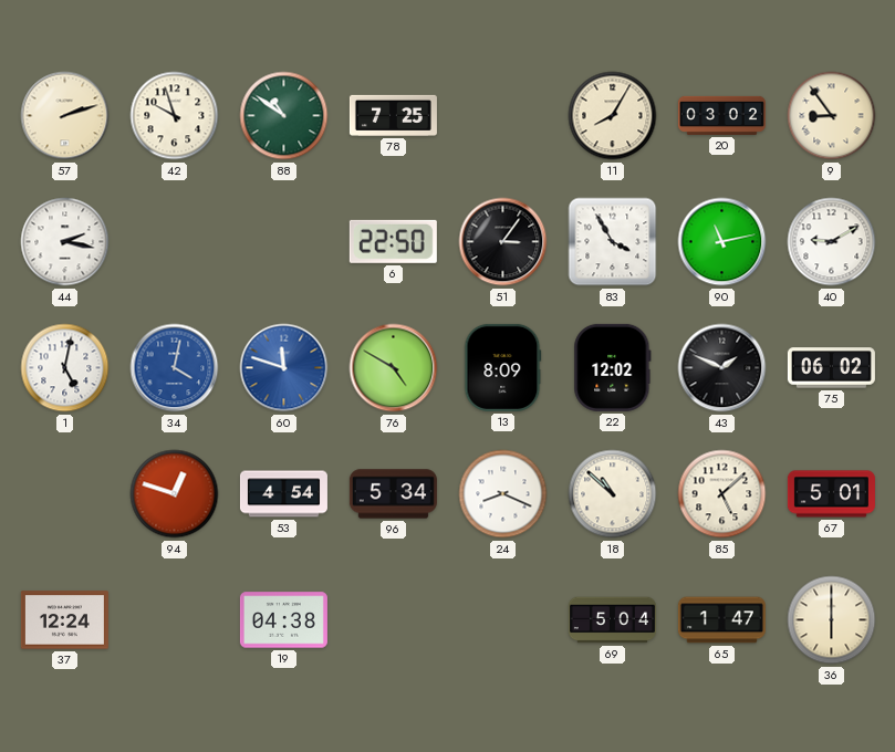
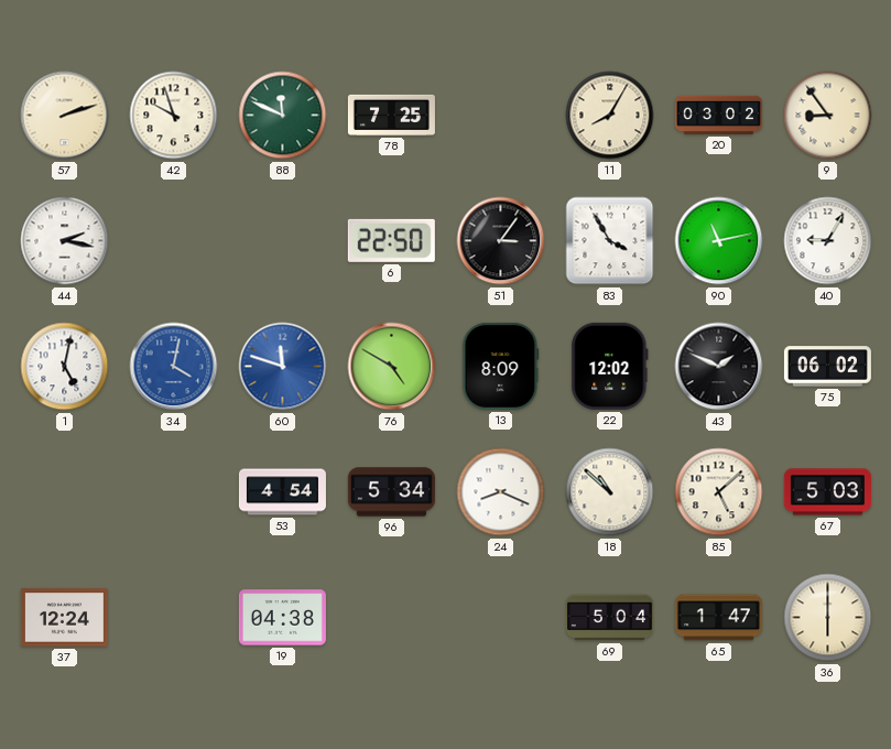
88: 10:51 -> 11:49 (283, 116)
40: 9:10 -> 9:05 (828, 241)
94: 12:48 -> none (175, 494)
67: 5:01 -> 5:03 (827, 492)
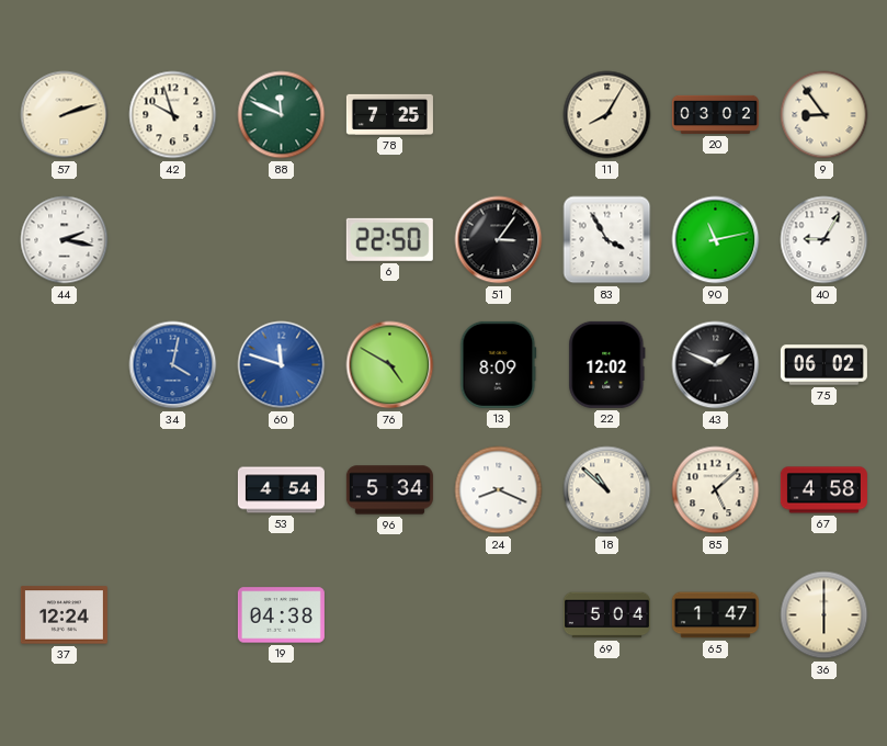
1: 5:02 -> none (65, 367)
67: 5:03 -> 4:58 (823, 490)
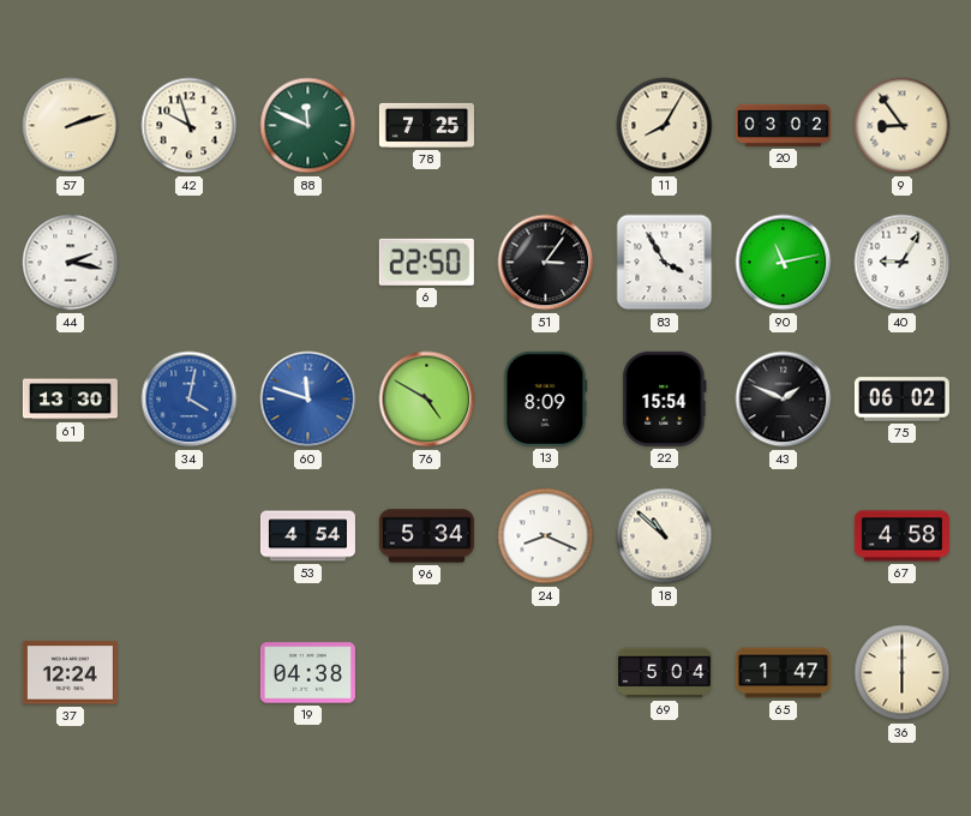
61: none -> 13:30 (70, 400)
22: 12:02 -> 15:54 (665, 398)
85: 5:08 -> none (716, 490)
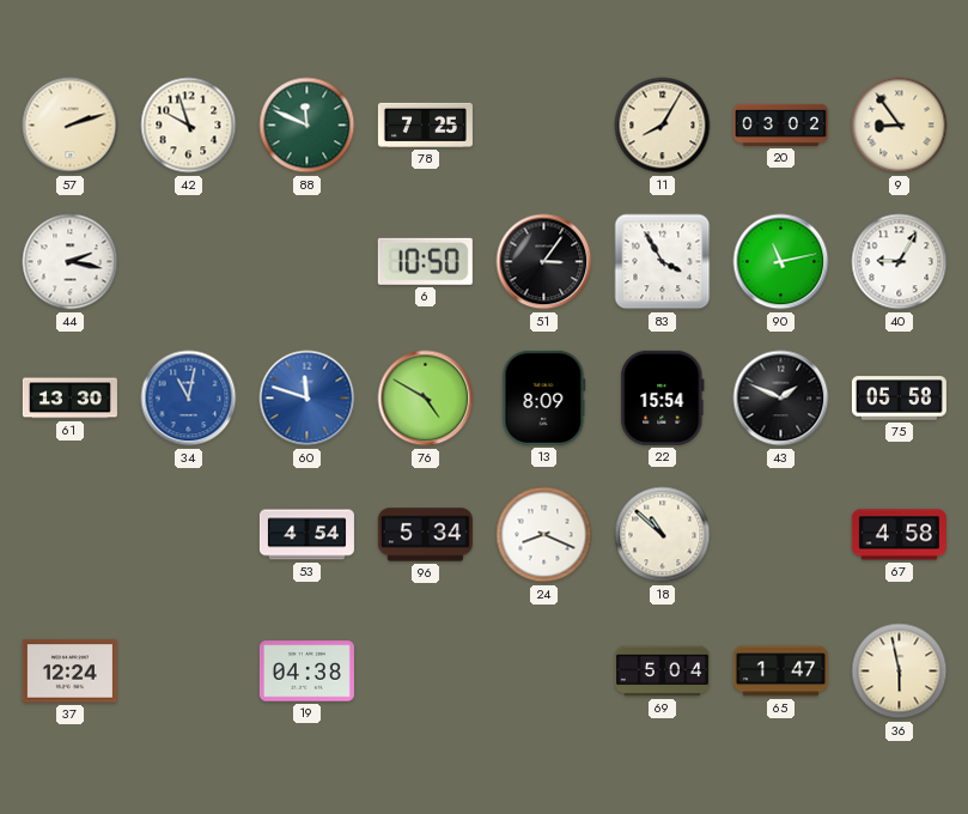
6: 22:50 -> 10:50 (425, 261)
34: 4:02 -> 11:02 (189, 399)
75: 06:02 -> 05:58 (899, 399)
36: 6:00 -> 5:58 (900, 672)
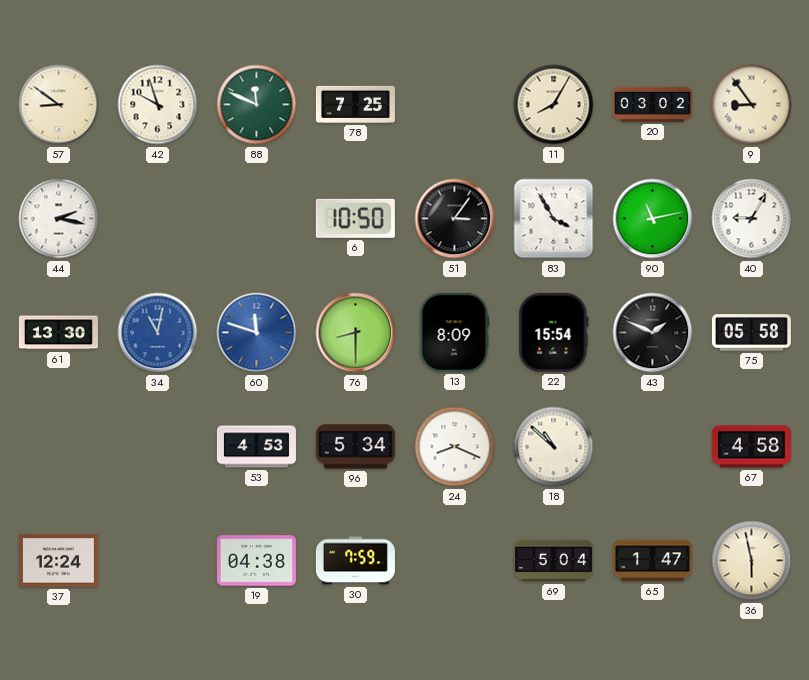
57: 2:12 -> 8:51 (59, 105)
76: 4:50 -> 8:30 (356, 333)
53: 4:54 -> 4:53 (256, 447)
30: none -> 7:59 (355, 561)
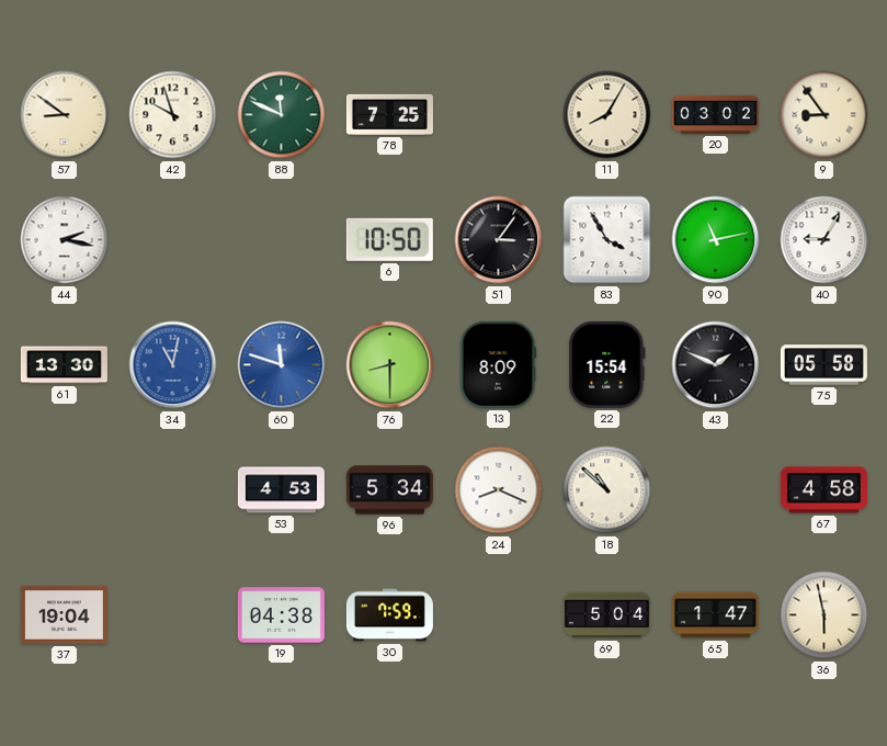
37: 12:24 -> 19:04 (64, 615)
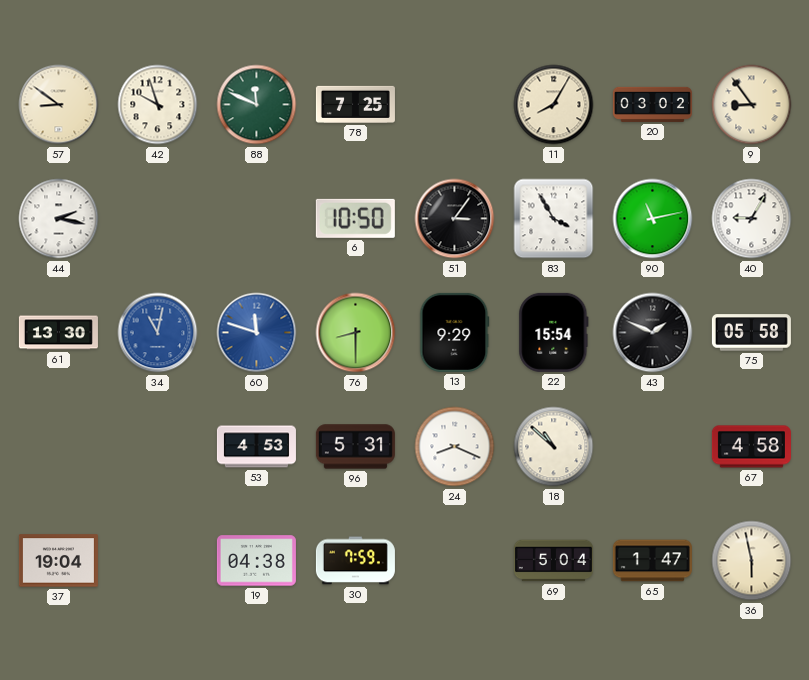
13: 8:09 -> 9:29 (455, 332)
96: 5:34 -> 5:31 (355, 447)
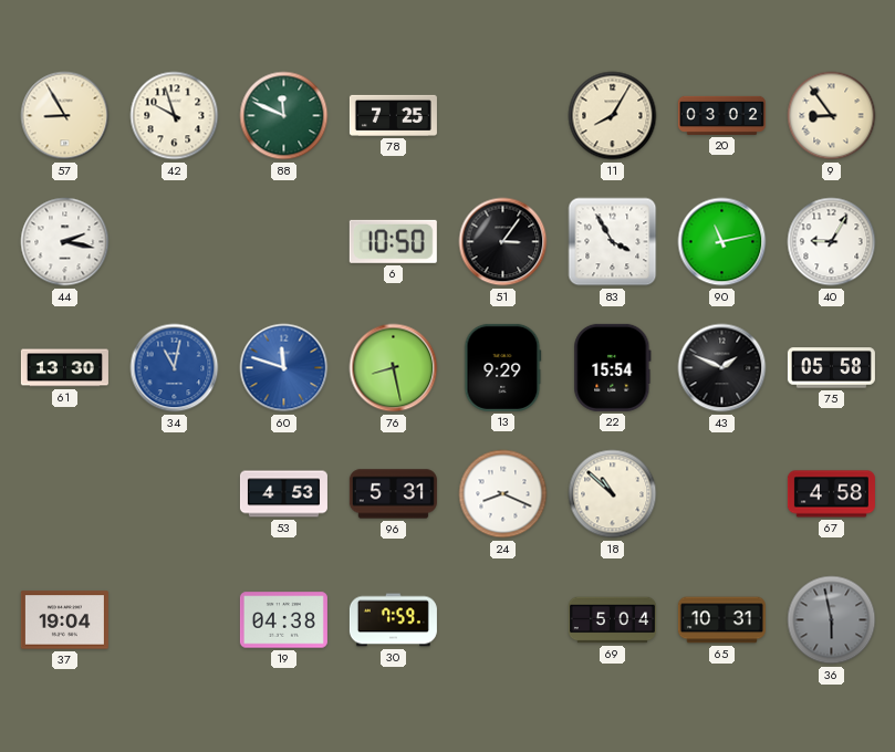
57: 8:51 -> 8:55 (65, 116)
76: 8:30 -> 8:28 (394, 368)
65: 1:47 -> 10:31 (721, 620)
36 dial: cream -> grey (832, 620)
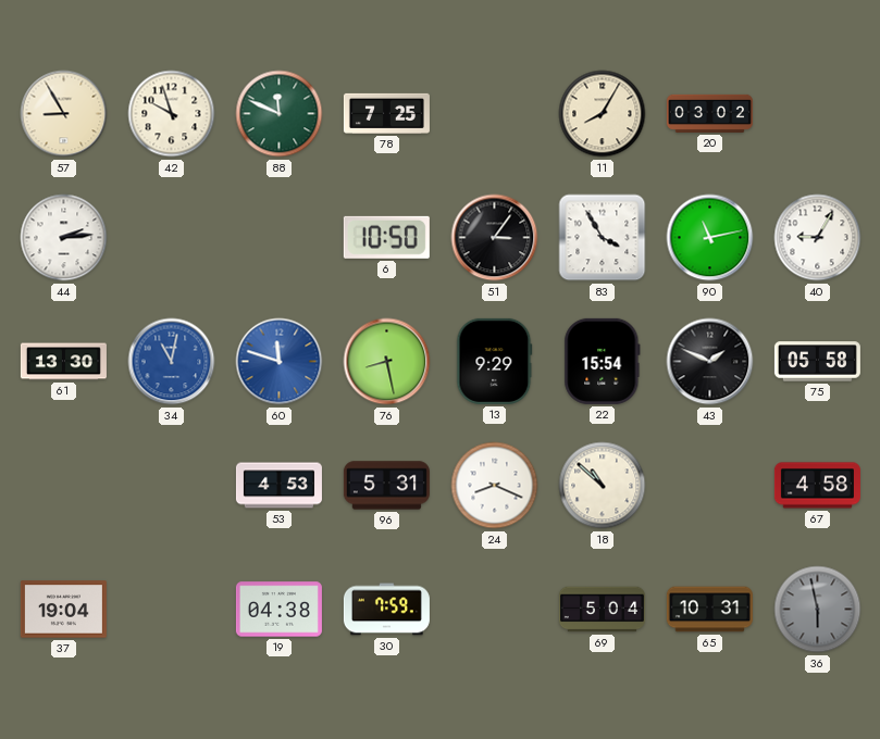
9: 8:54 -> none (832, 116)
44: 2:17 -> 2:14 (64, 238)
